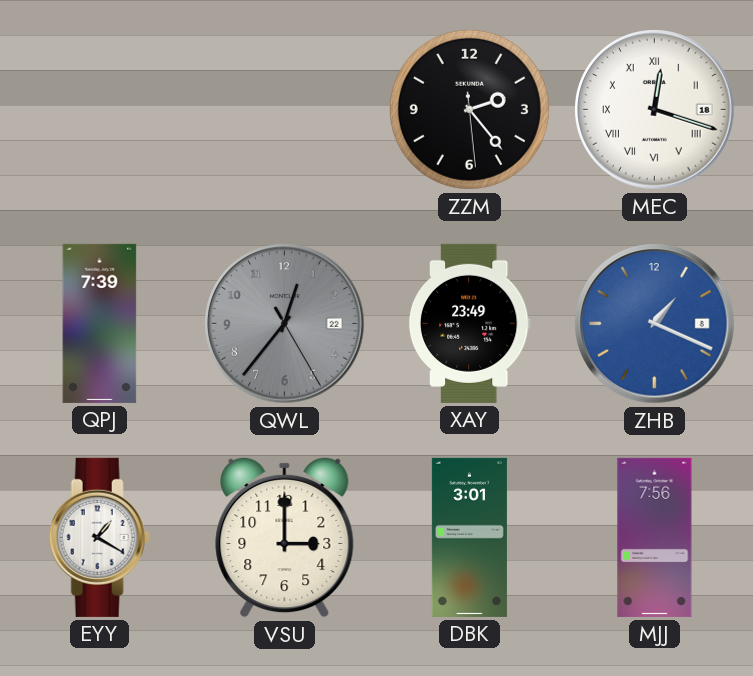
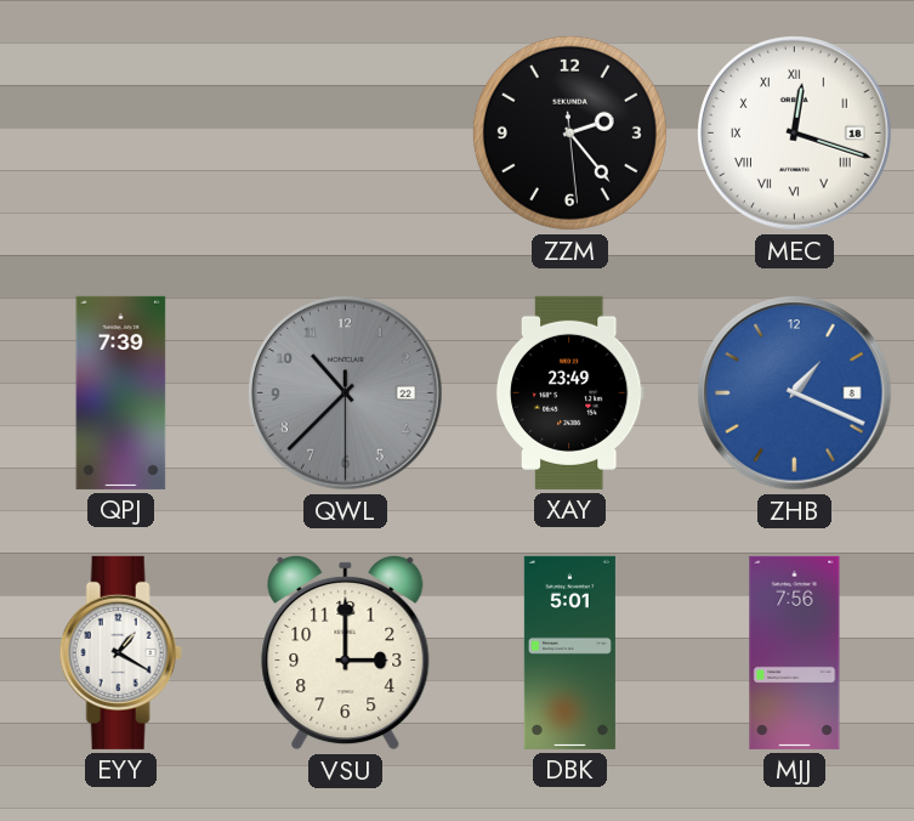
QWL: 12:36 -> 10:37 (346, 393)
DBK: 3:01 -> 5:01 (569, 652)
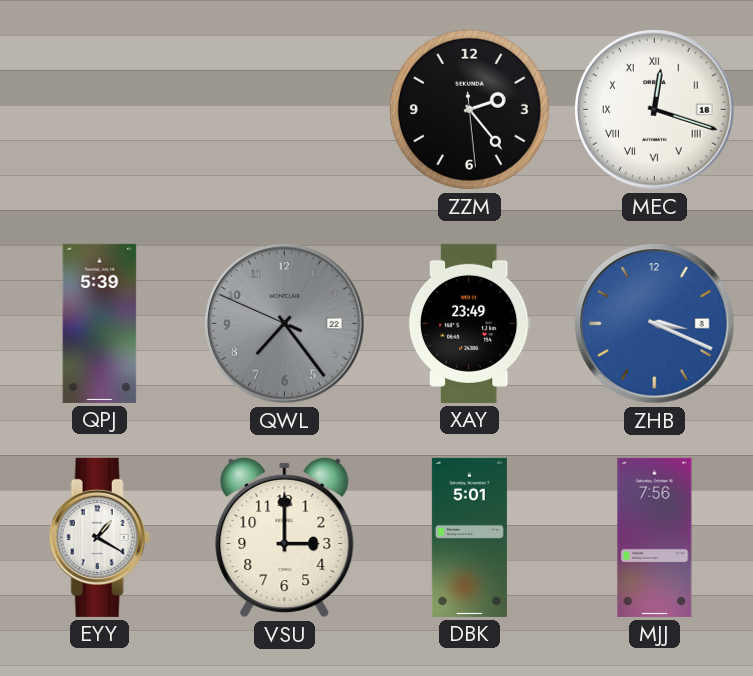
QPJ: 7:39 -> 5:39 (100, 323)
QWL: 10:37 -> 7:23 (285, 324)
ZHB: 1:19 -> 3:19 (655, 324)
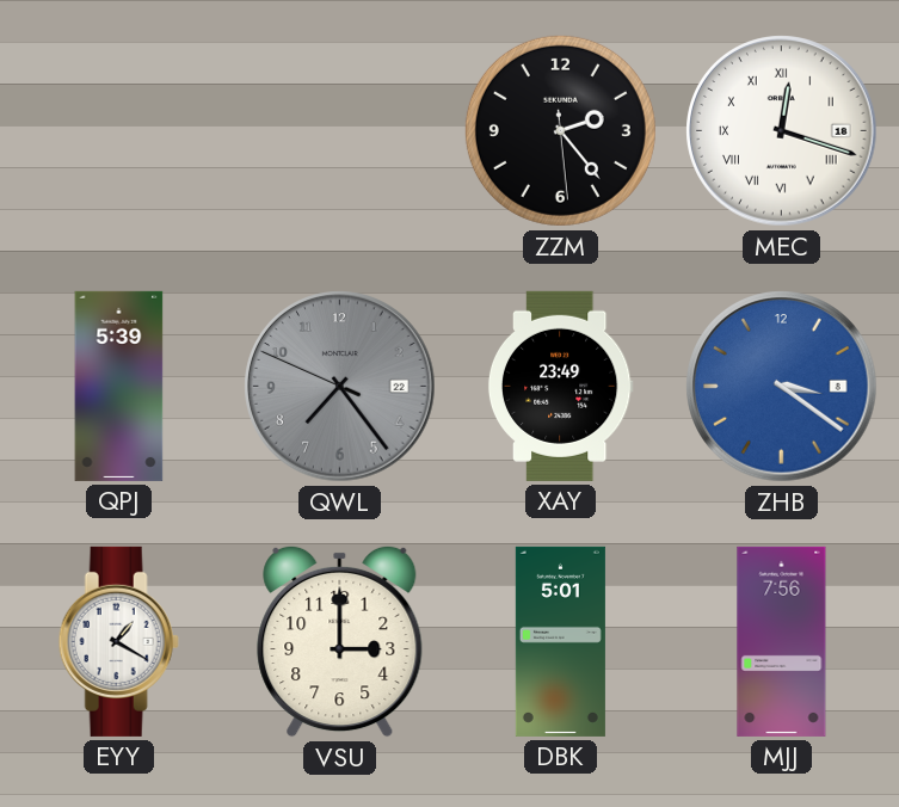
ZHB: 3:19 -> 3:21 (782, 387)
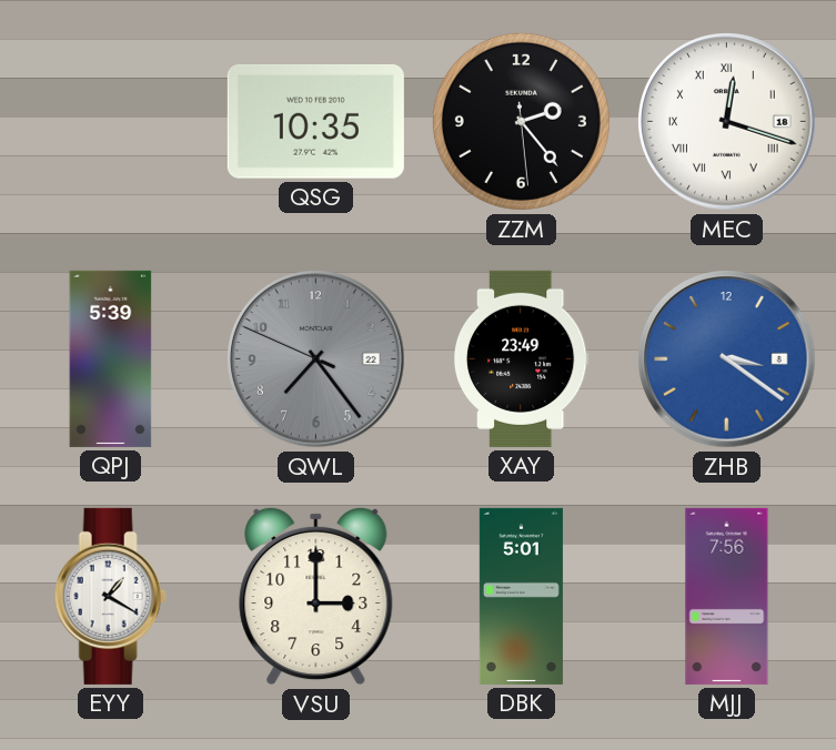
QSG: none -> 10:35 (315, 121)
